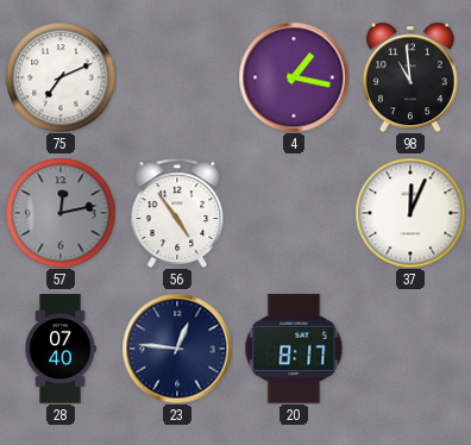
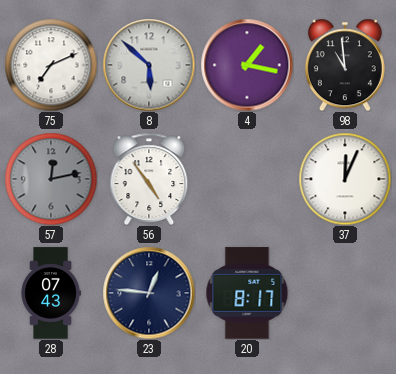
8: none -> 5:52 (149, 65)
28: 07:40 -> 07:43 (51, 293)
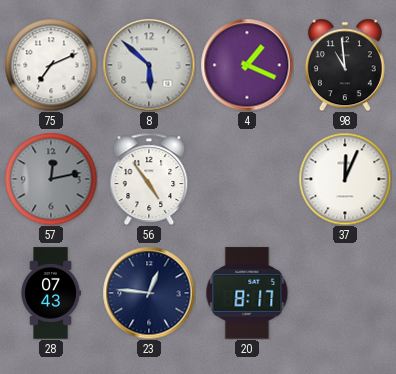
4: 1:17 -> 1:19 (247, 65)
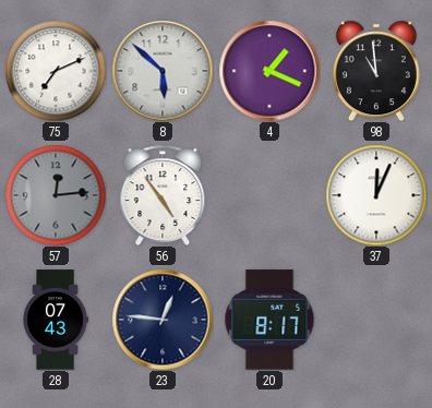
57: 12:13 -> 12:14 (56, 195)
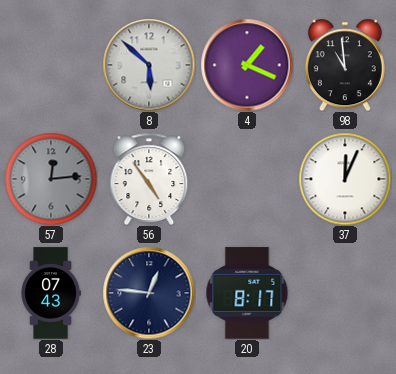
75: 7:11 -> none (56, 71)
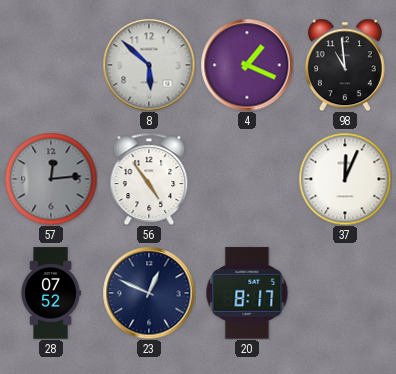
28: 07:43 -> 07:52 (51, 293)
23: 12:46 -> 12:49 (149, 293)
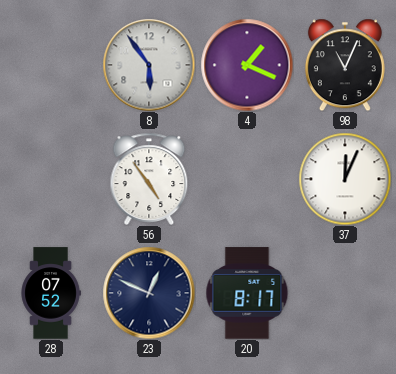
8: 5:52 -> 5:54 (149, 65)
98: 10:59 -> 11:04 (345, 65)
57: 12:14 -> none (51, 179)
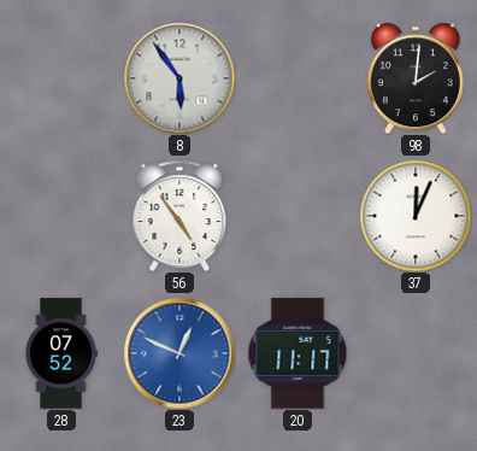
4: 1:19 -> none (247, 65)
98: 11:04 -> 2:01 (416, 78)
23 dial: navy -> blue (179, 353)
20: 8:17 -> 11:17 (298, 353)
